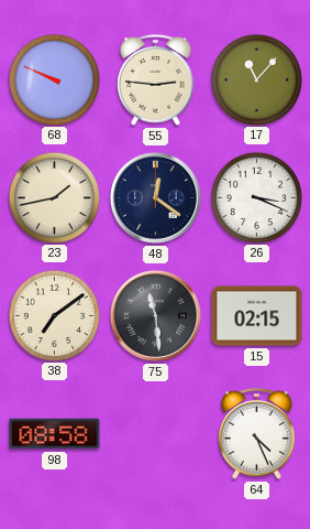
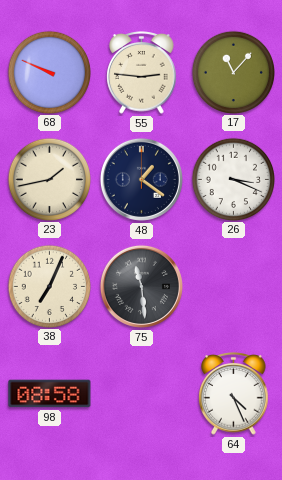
48: 12:21 -> 1:21 (141, 179)
38: 7:09 -> 7:04 (49, 286)
15: 02:15 -> none (257, 316)
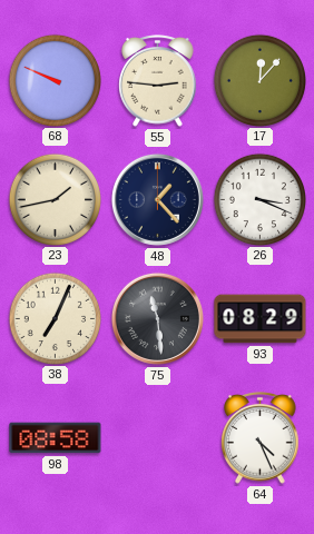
17: 11:07 -> 12:07 (259, 80)
48: 1:21 -> 1:23 (157, 199)
93: none -> 08:29 (261, 319)
